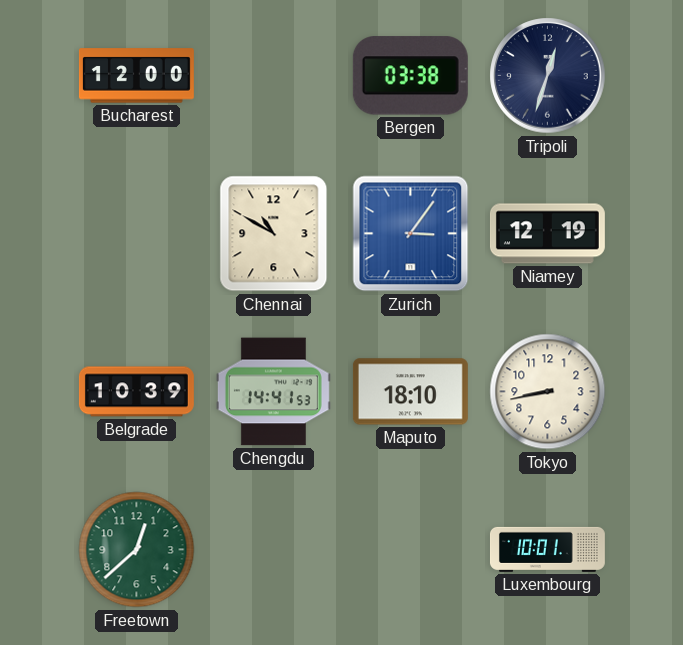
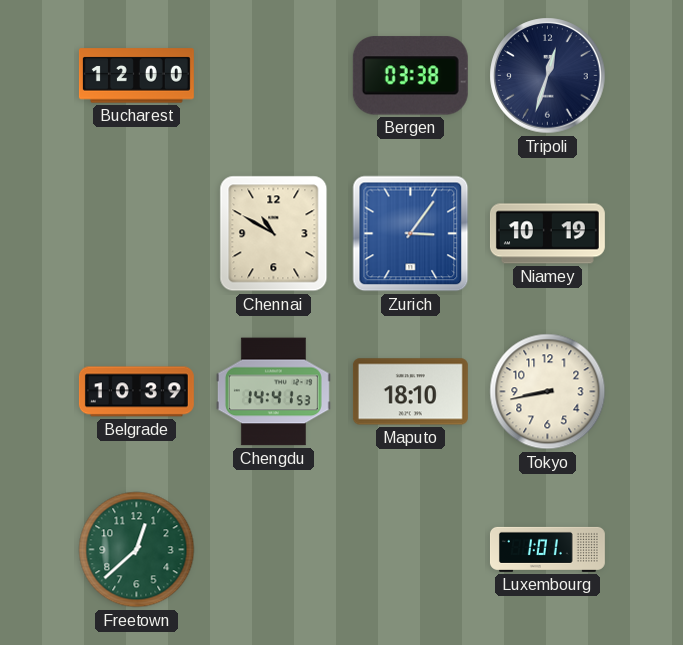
Niamey: 12:19 -> 10:19 (547, 234)
Luxembourg: 10:01 -> 1:01 (547, 549)
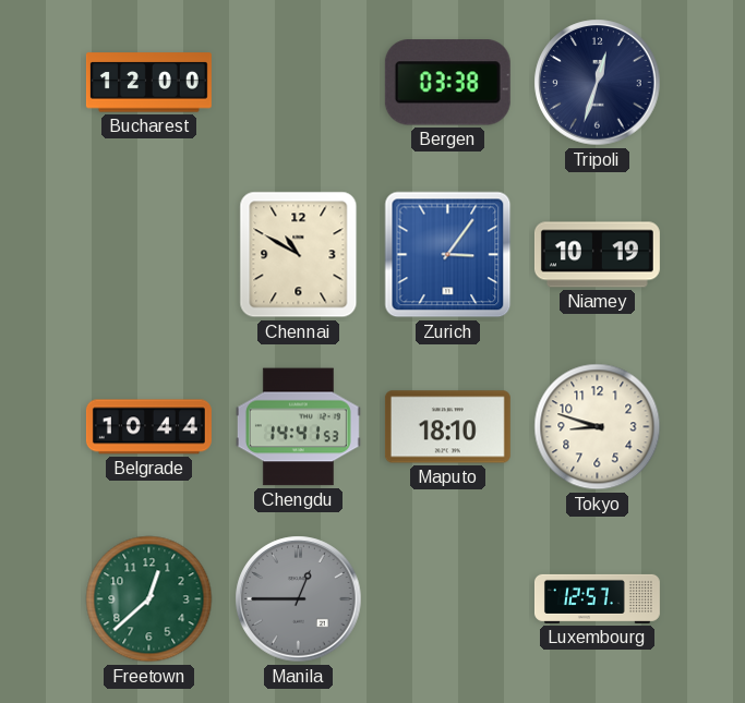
Belgrade: 10:39 -> 10:44 (148, 427)
Tokyo: 8:43 -> 8:48 (598, 427)
Manila: none -> 12:45 (299, 599)
Luxembourg: 1:01 -> 12:57 (597, 598)
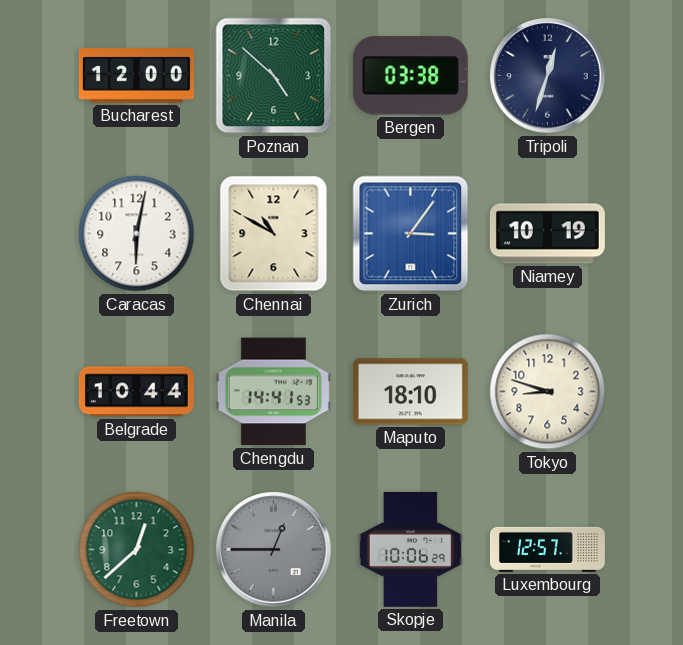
Poznan: none -> 4:52 (274, 76)
Caracas: none -> 6:02 (137, 234)
Skopje: none -> 10:06 (410, 549)
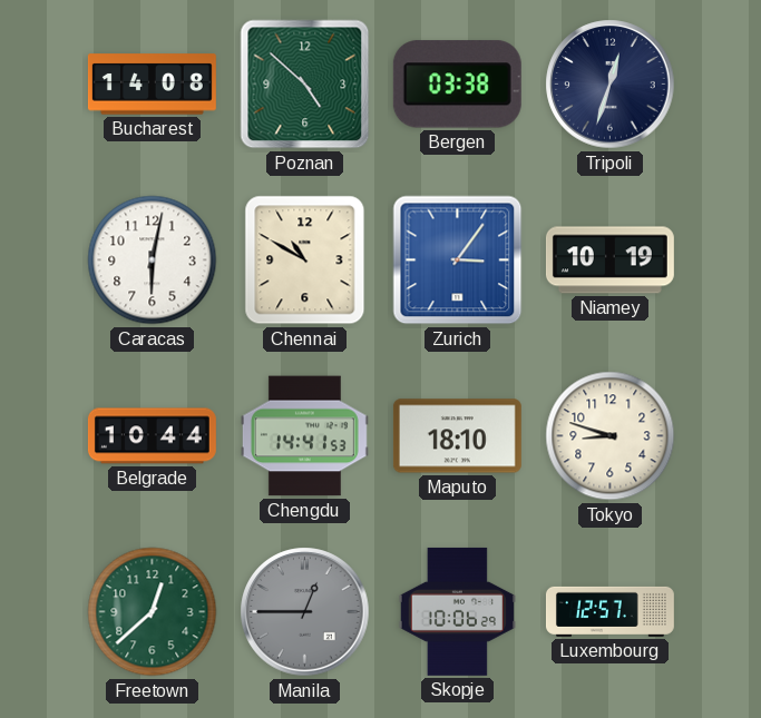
Bucharest: 12:00 -> 14:08 (152, 85)
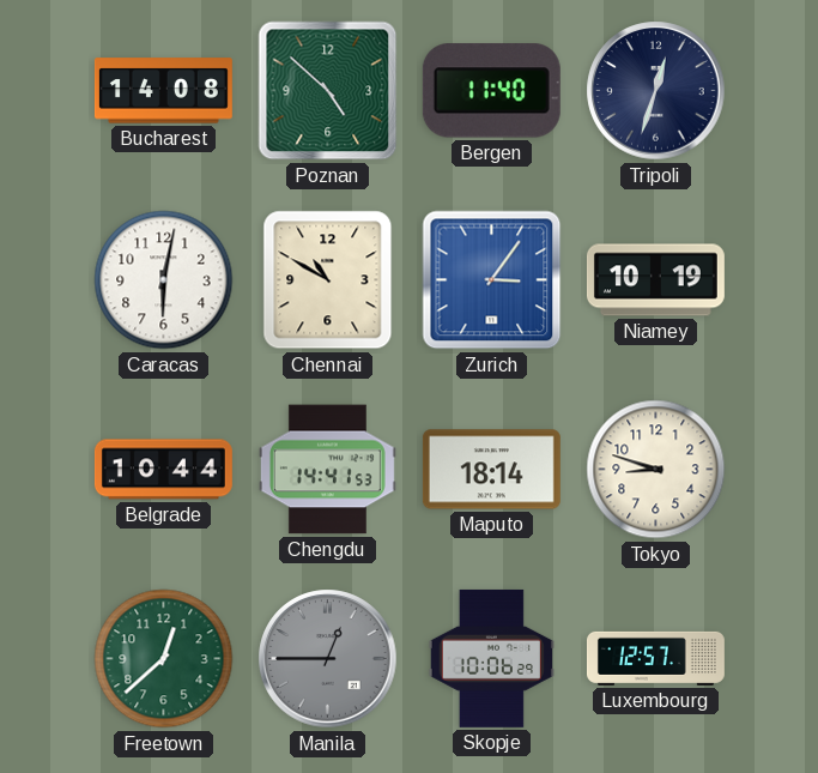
Bergen: 03:38 -> 11:40 (491, 91)
Maputo: 18:10 -> 18:14 (491, 470)
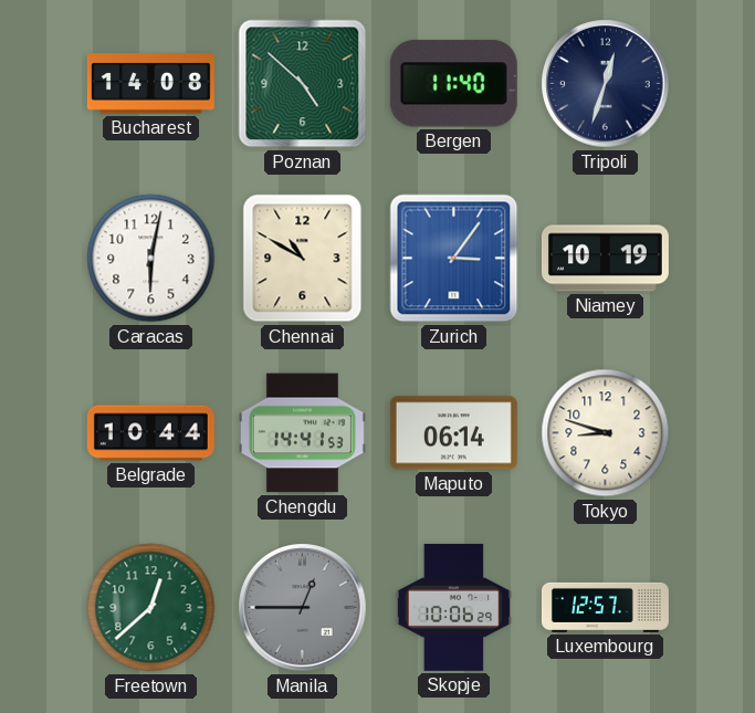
Maputo: 18:14 -> 06:14 (453, 433)
